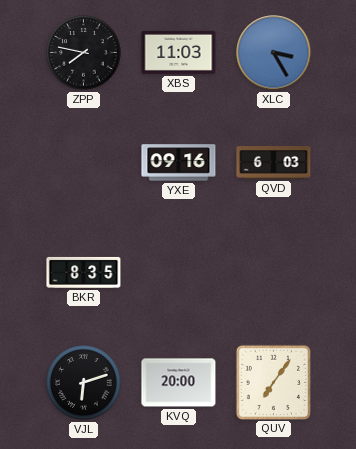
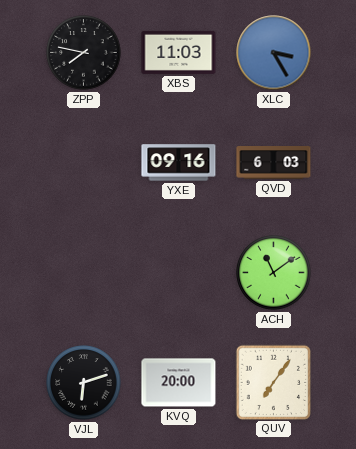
BKR: 8:35 -> none (84, 272)
ACH: none -> 11:09 (274, 273)
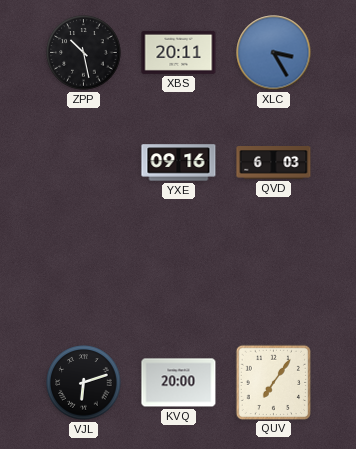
ZPP: 7:47 -> 10:28 (84, 53)
XBS: 11:03 -> 20:11 (179, 52)
ACH: 11:09 -> none (274, 273)
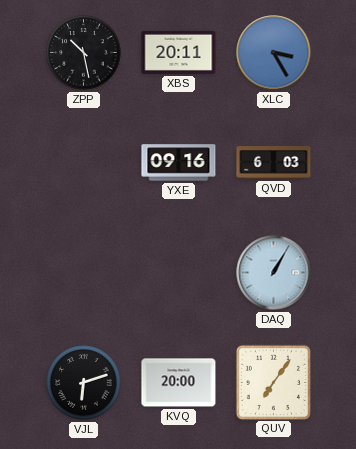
DAQ: none -> 1:05 (274, 273)
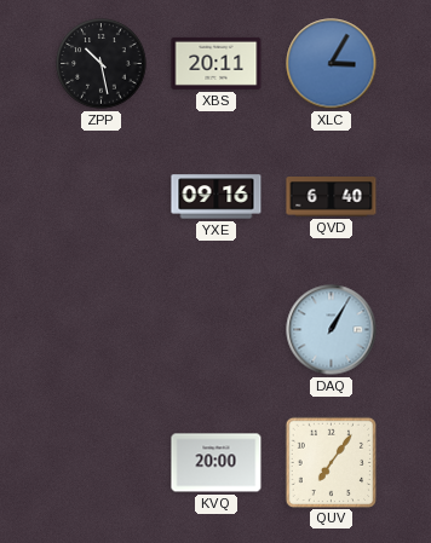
XLC: 3:25 -> 3:05 (332, 64)
QVD: 6:03 -> 6:40 (332, 197)
VJL: 6:12 -> none (84, 383)
